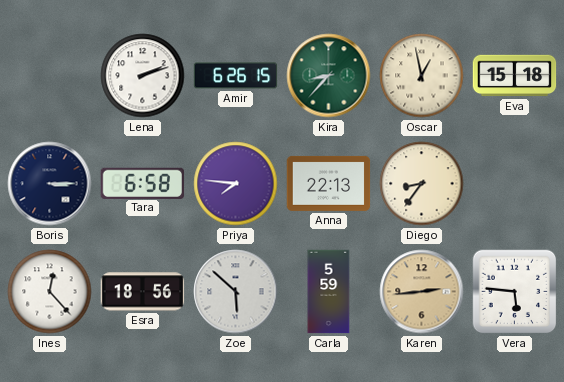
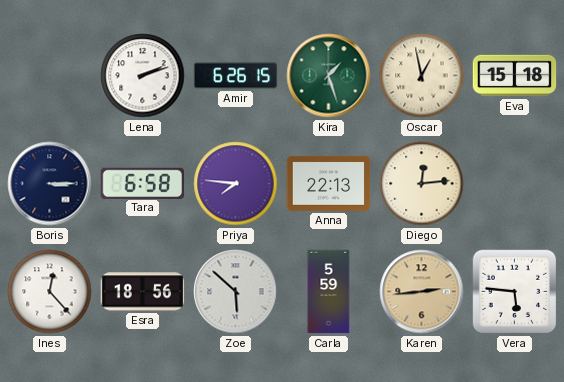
Kira: 8:37 -> 1:27 (329, 76)
Diego: 8:36 -> 12:14 (422, 184)
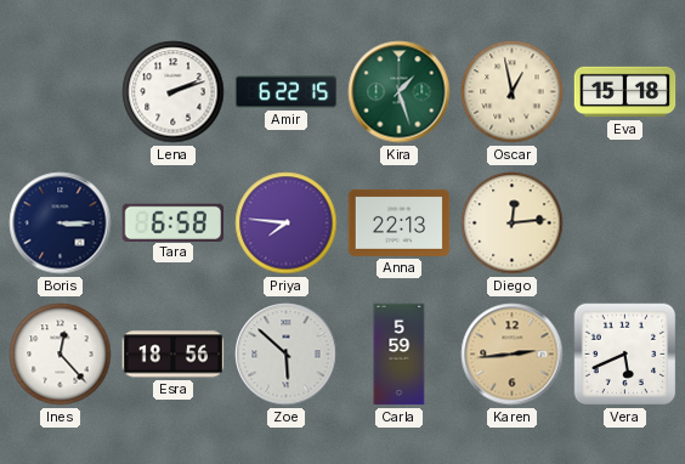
Amir: 6:26 -> 6:22 (287, 92)
Vera: 5:46 -> 5:41 (625, 355)
